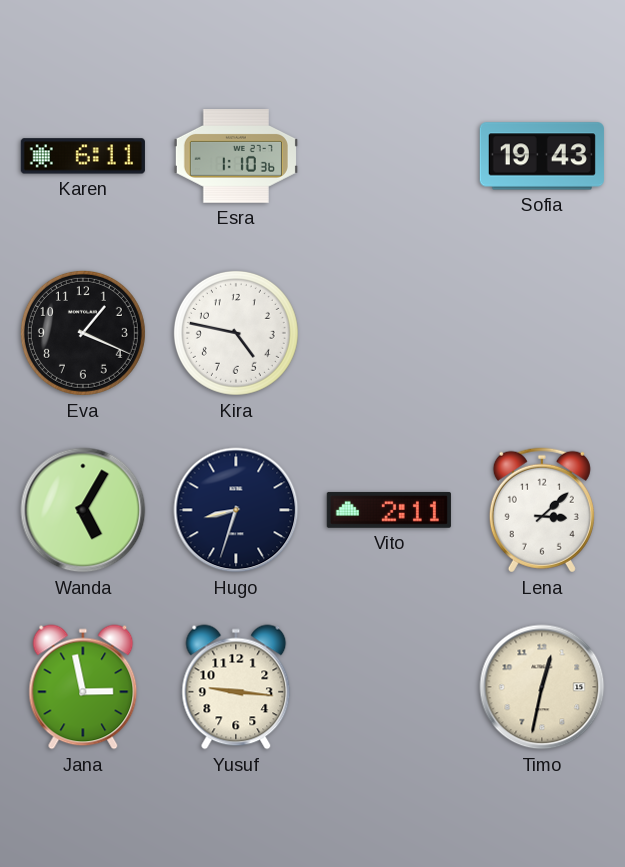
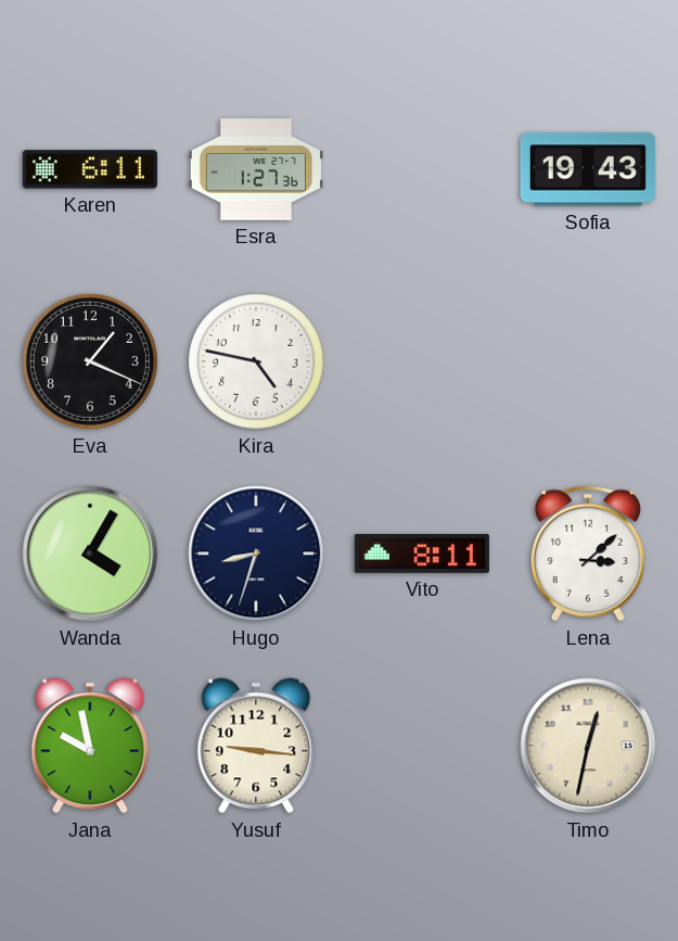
Esra: 1:10 -> 1:27 (256, 169)
Wanda: 5:05 -> 4:05 (90, 554)
Vito: 2:11 -> 8:11 (422, 554)
Jana: 2:58 -> 9:58 (90, 746)
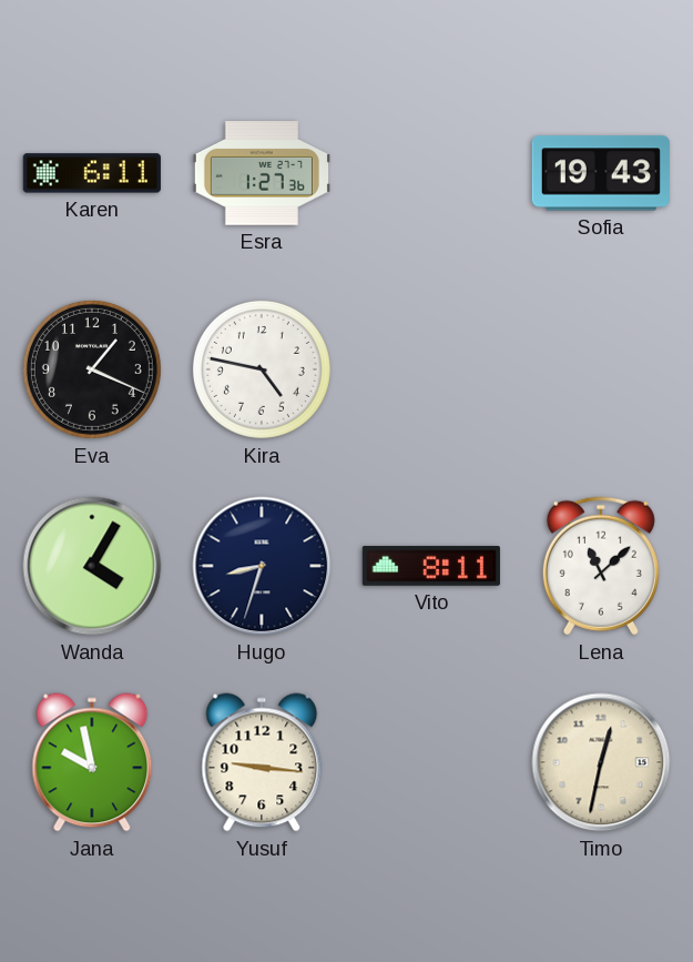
Lena: 3:08 -> 11:08 (601, 566)
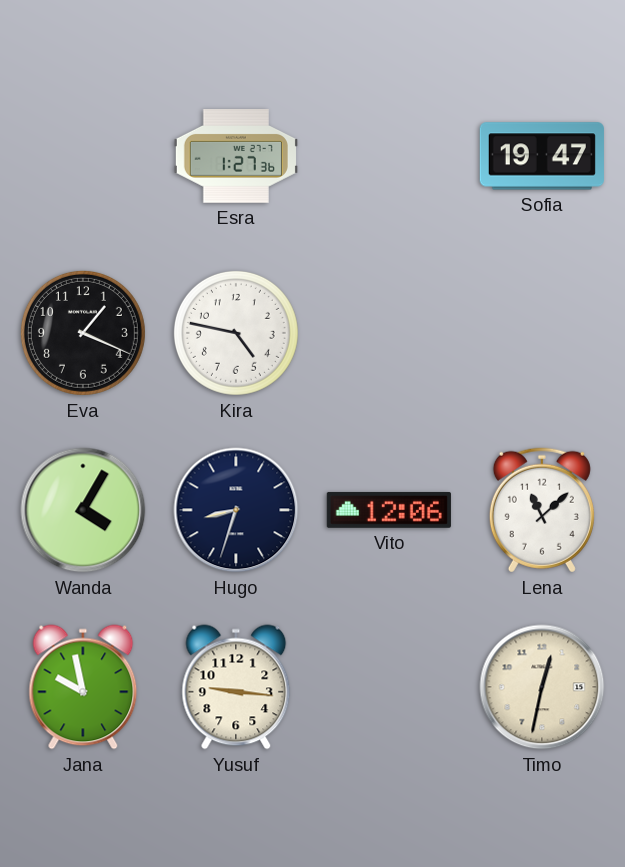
Karen: 6:11 -> none (92, 173)
Sofia: 19:43 -> 19:47 (542, 156)
Vito: 8:11 -> 12:06 (389, 510)
